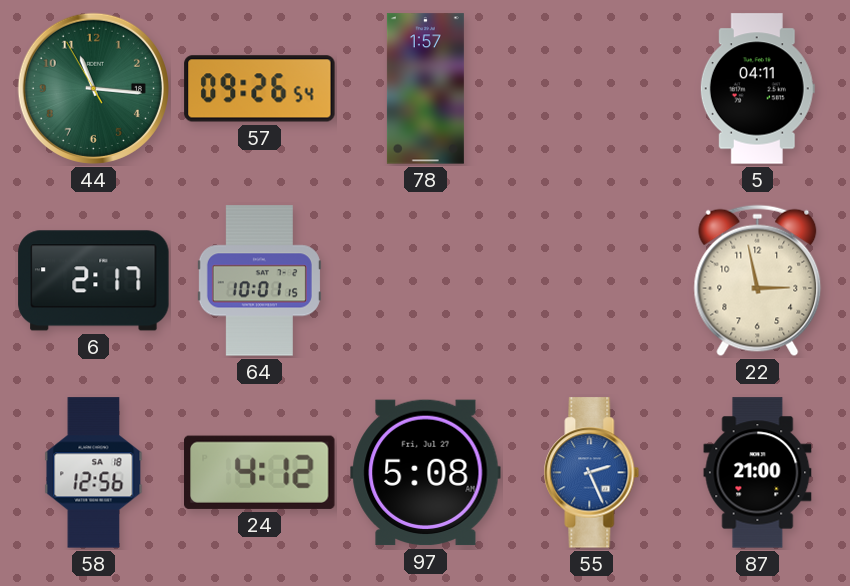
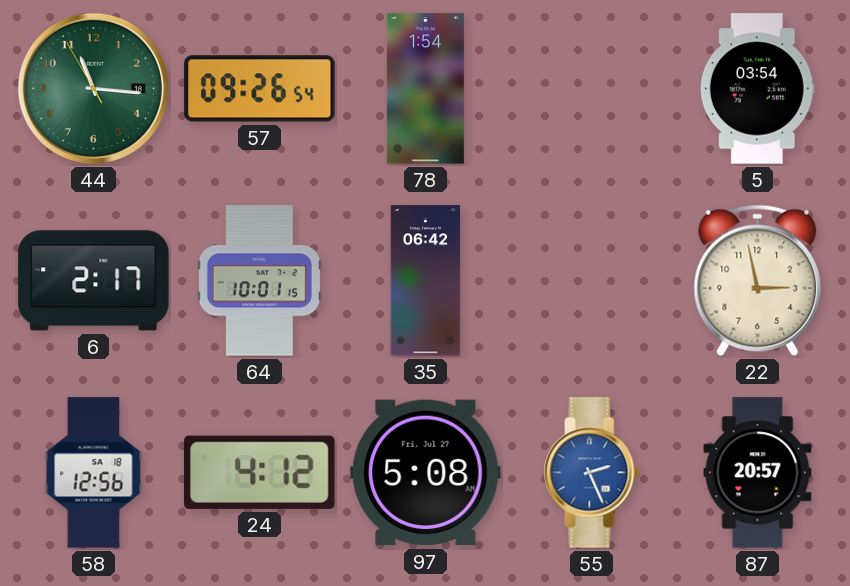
78: 1:57 -> 1:54 (425, 89)
5: 04:11 -> 03:54 (757, 89)
35: none -> 06:42 (426, 281)
87: 21:00 -> 20:57 (758, 473)
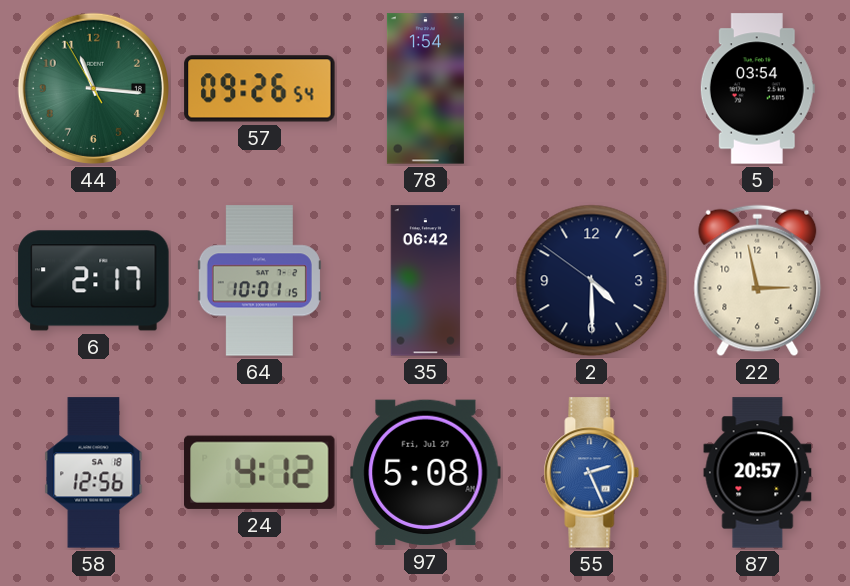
2: none -> 4:29 (592, 281)
